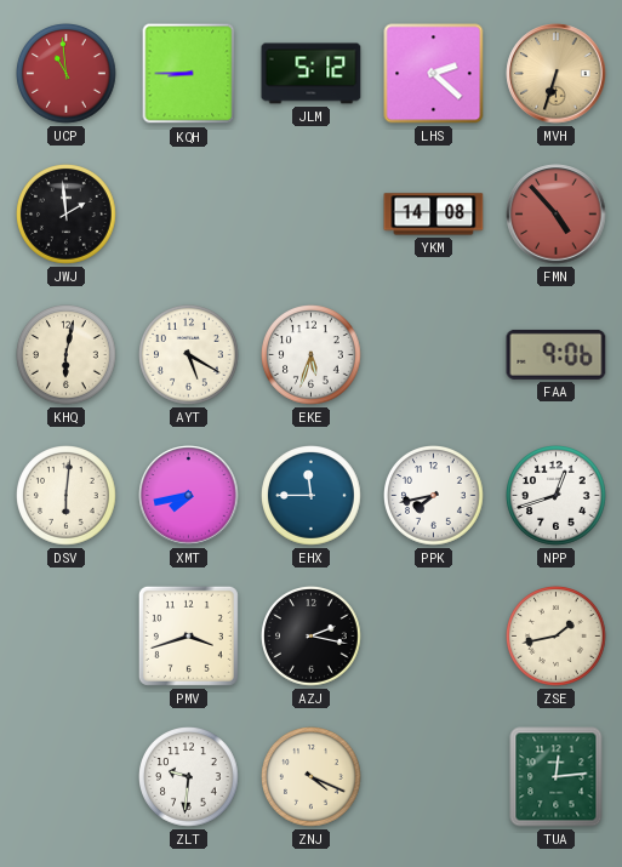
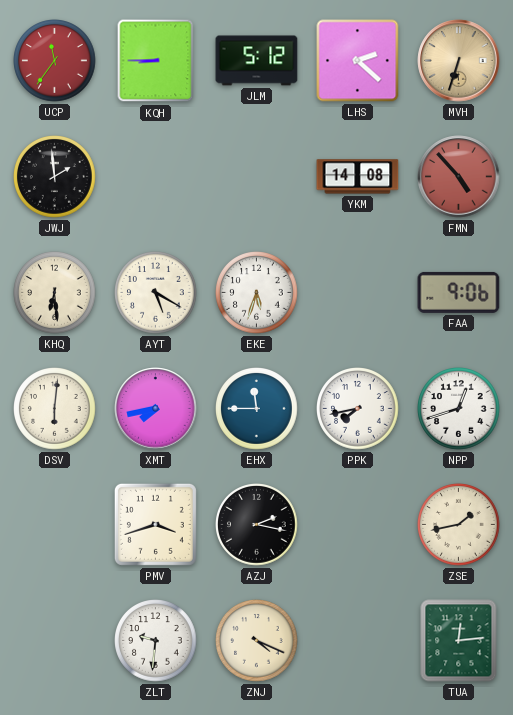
UCP: 10:59 -> 11:36 (55, 61)
KHQ: 6:02 -> 6:29 (55, 293)
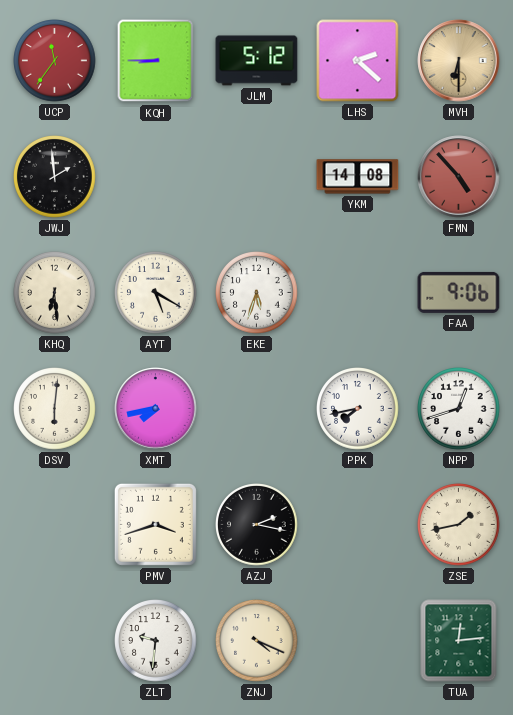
MVH: 6:33 -> 6:30 (459, 61)
EHX: 11:45 -> none (257, 409)
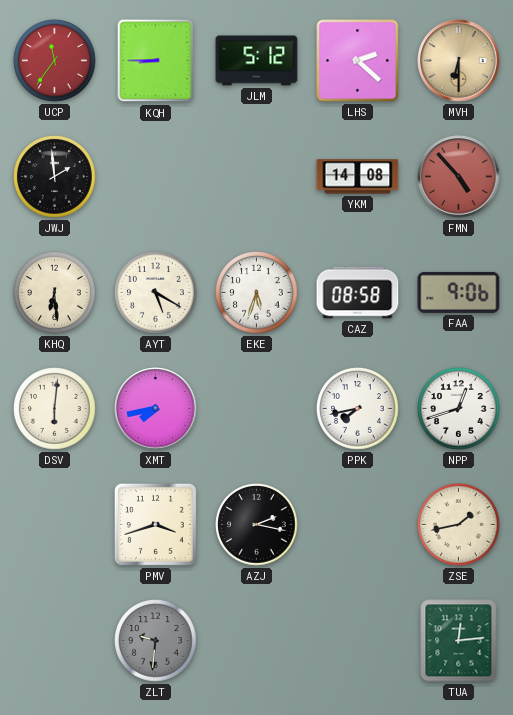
CAZ: none -> 08:58 (358, 293)
ZLT dial: white -> grey (156, 641)
ZNJ: 4:19 -> none (257, 641)
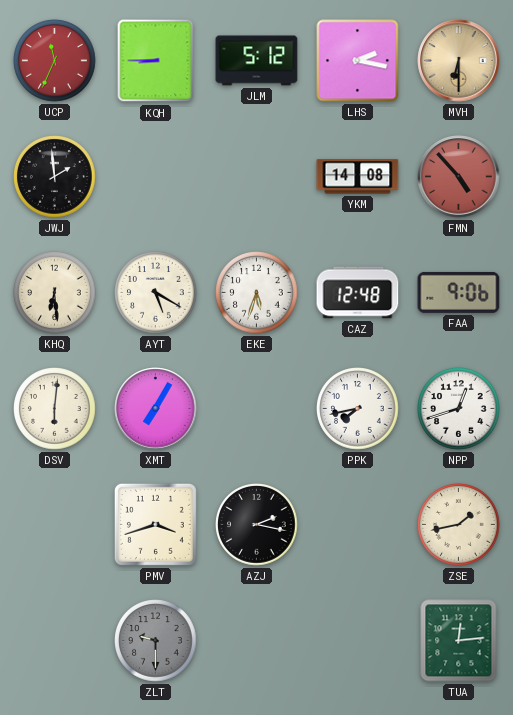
UCP: 11:36 -> 11:34 (55, 61)
LHS: 2:22 -> 2:17 (358, 61)
CAZ: 08:58 -> 12:48 (358, 293)
XMT: 7:43 -> 7:05 (156, 409)
ZLT: 9:31 -> 9:30 (156, 641)
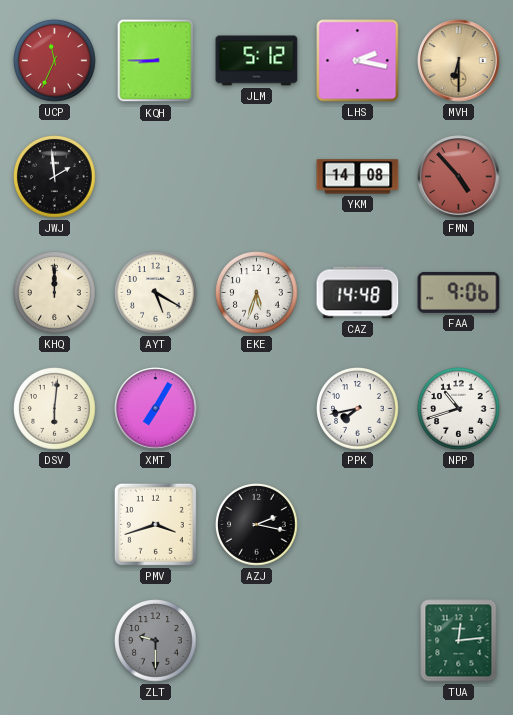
KHQ: 6:29 -> 12:00 (55, 293)
CAZ: 12:48 -> 14:48 (358, 293)
NPP: 12:42 -> 10:42 (459, 409)
ZSE: 1:43 -> none (459, 525)
